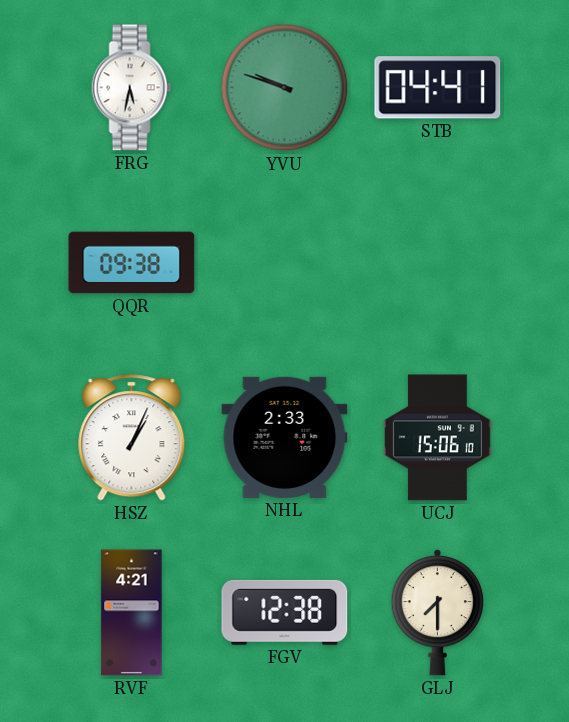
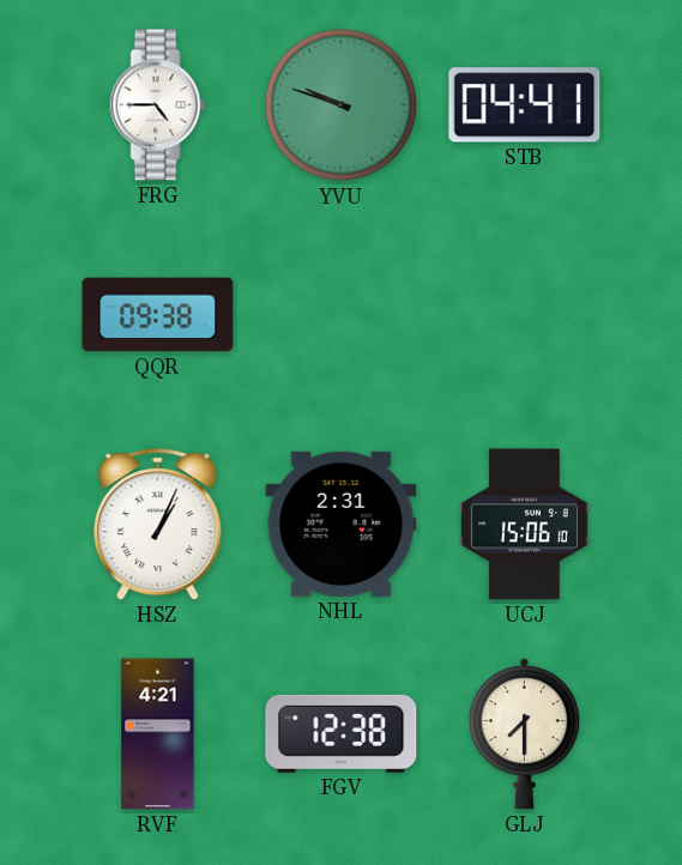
FRG: 5:32 -> 4:45 (158, 105)
NHL: 2:33 -> 2:31 (342, 524)
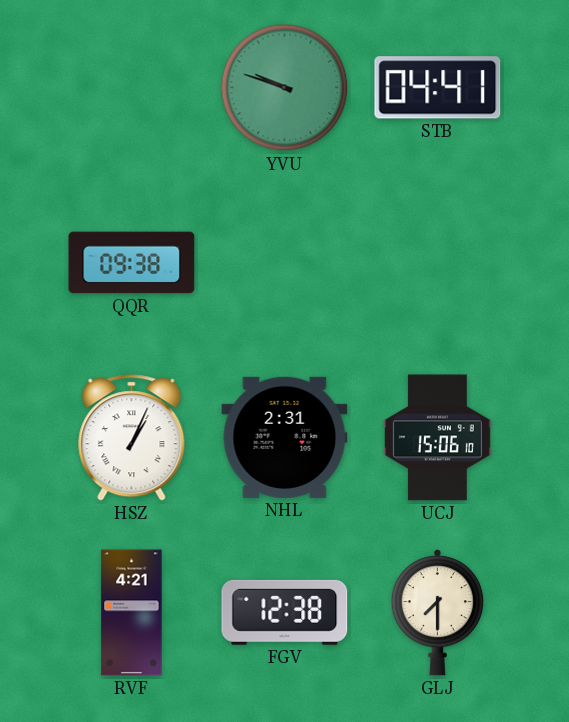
FRG: 4:45 -> none (158, 105)
